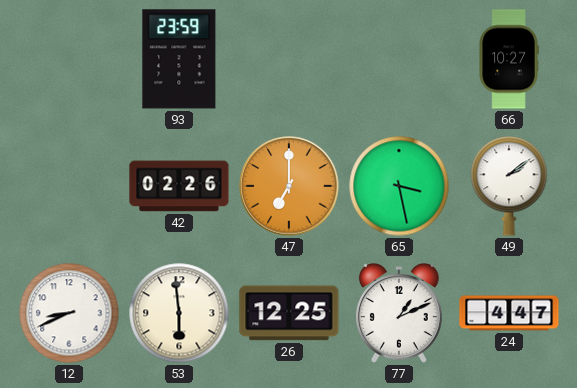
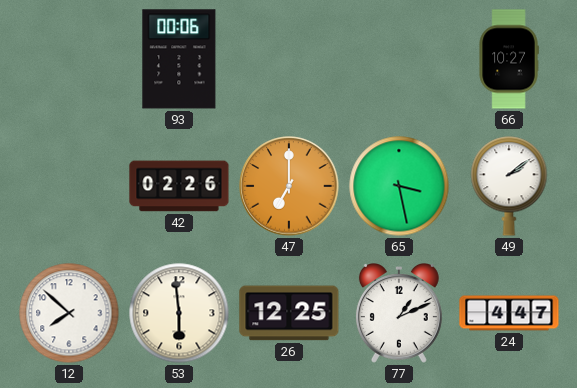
93: 23:59 -> 00:06 (179, 59)
12: 8:41 -> 7:52 (69, 313)
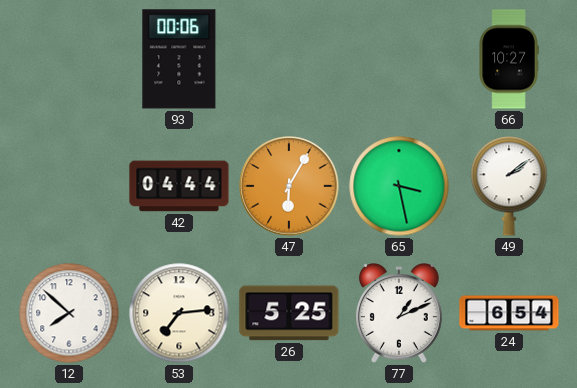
42: 02:26 -> 04:44 (179, 186)
47: 7:00 -> 6:05 (289, 186)
53: 5:59 -> 7:14 (179, 313)
26: 12:25 -> 5:25 (289, 313)
24: 4:47 -> 6:54 (509, 313)
